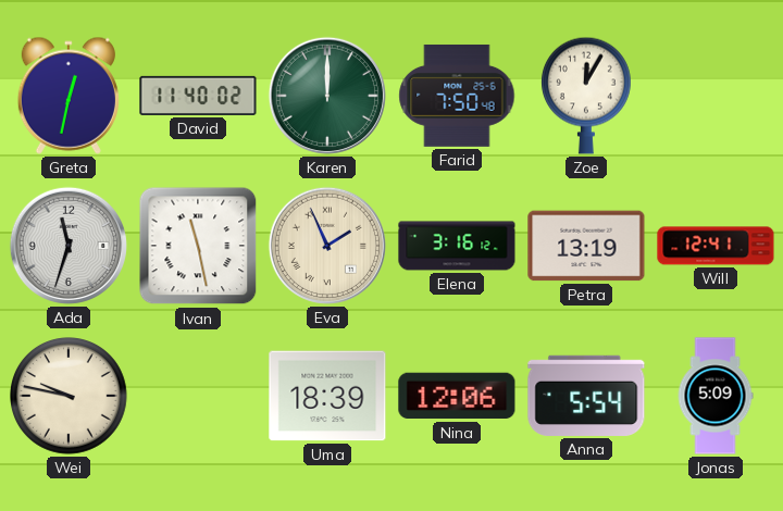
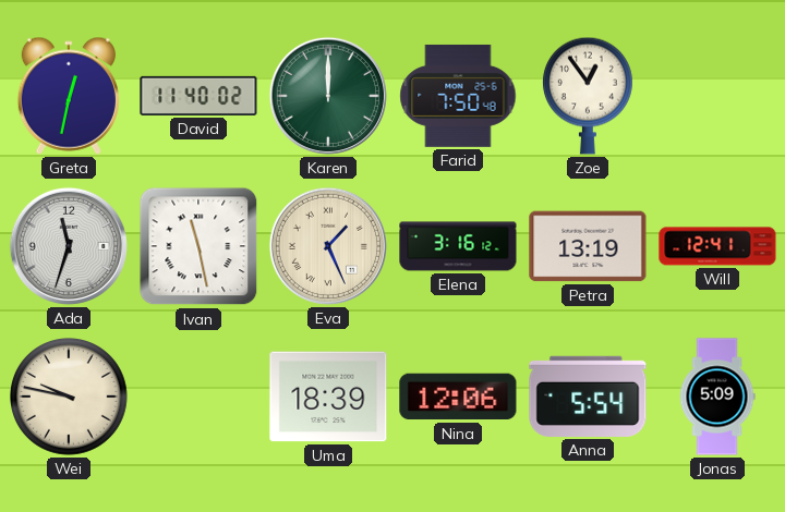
Zoe: 12:05 -> 12:54 (588, 96)
Eva: 1:56 -> 1:26 (328, 246)
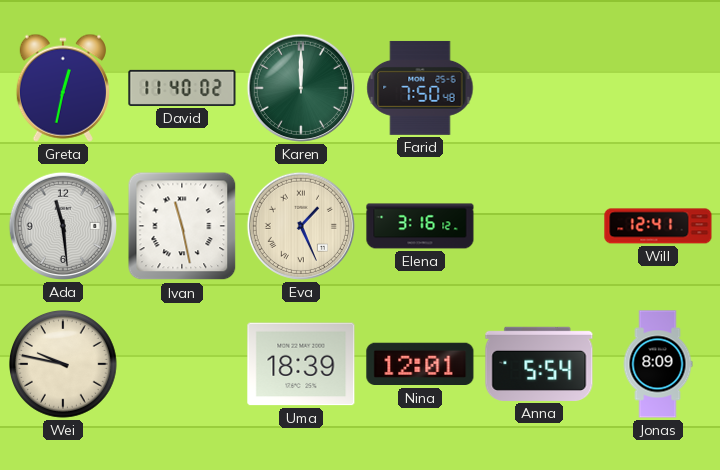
Zoe: 12:54 -> none (588, 96)
Ada: 11:33 -> 11:29 (63, 226)
Petra: 13:19 -> none (588, 246)
Nina: 12:06 -> 12:01 (420, 364)
Jonas: 5:09 -> 8:09 (658, 364)
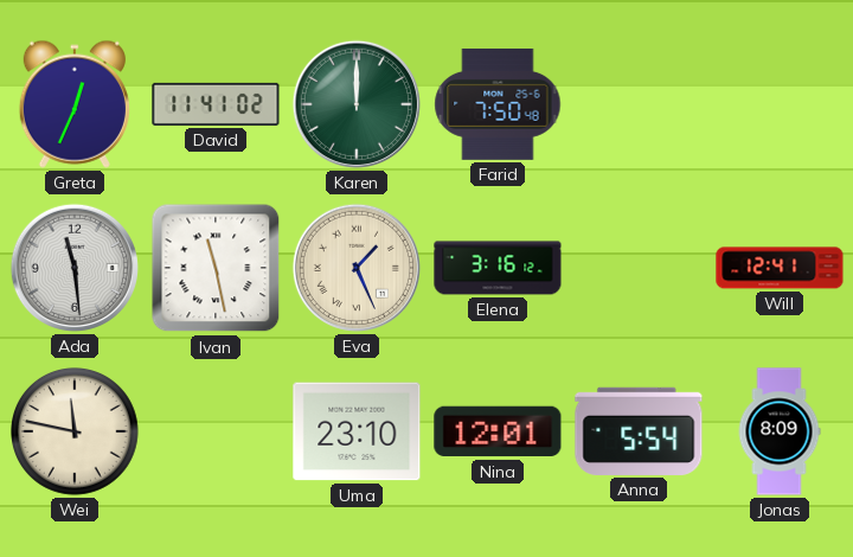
Greta: 12:32 -> 12:34 (75, 104)
David: 11:40 -> 11:41 (216, 104)
Wei: 9:47 -> 11:47 (76, 433)
Uma: 18:39 -> 23:10 (357, 431)
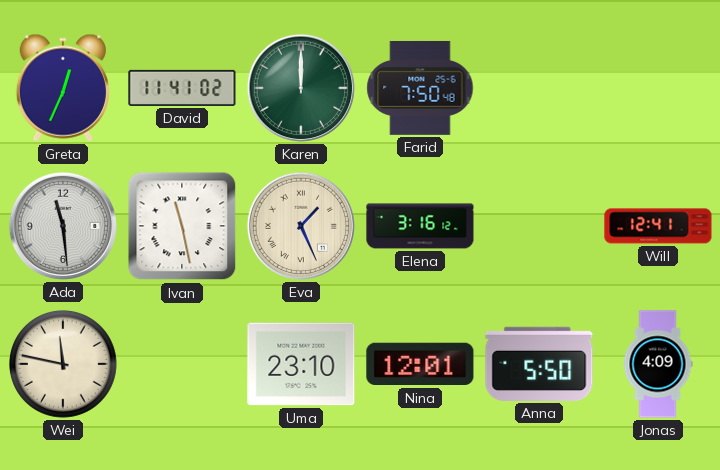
Anna: 5:54 -> 5:50 (539, 364)
Jonas: 8:09 -> 4:09 (658, 364)
